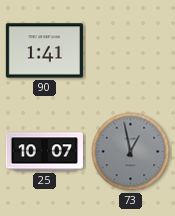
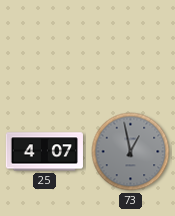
90: 1:41 -> none (44, 51)
25: 10:07 -> 4:07 (44, 152)
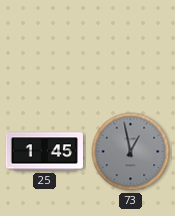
25: 4:07 -> 1:45 (44, 152)
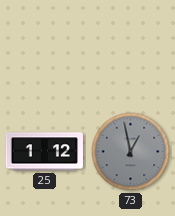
25: 1:45 -> 1:12 (44, 152)
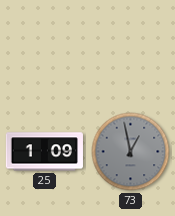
25: 1:12 -> 1:09 (44, 152)
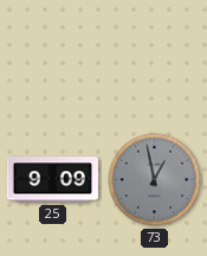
25: 1:09 -> 9:09 (52, 180)
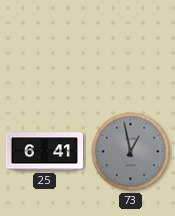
25: 9:09 -> 6:41 (44, 152)
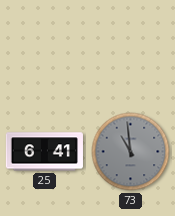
73: 12:58 -> 10:59 (131, 152)
